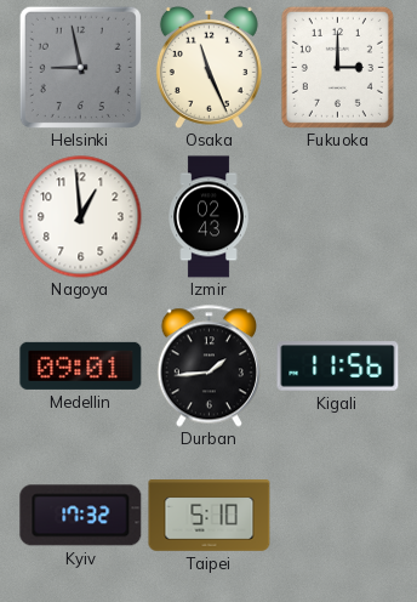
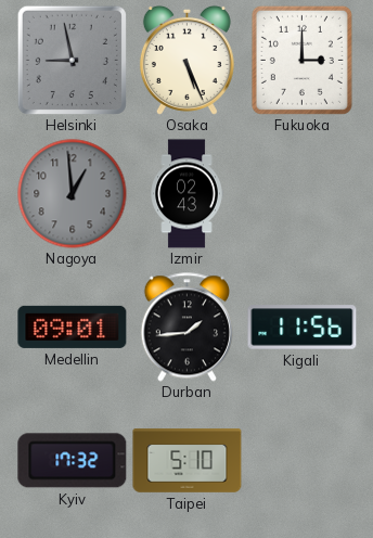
Osaka: 11:26 -> 5:26 (186, 60)
Nagoya dial: white -> grey (73, 194)
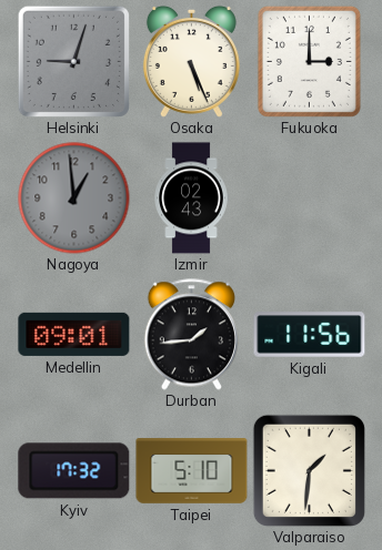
Helsinki: 8:58 -> 9:03 (73, 61)
Valparaiso: none -> 1:31 (309, 470)
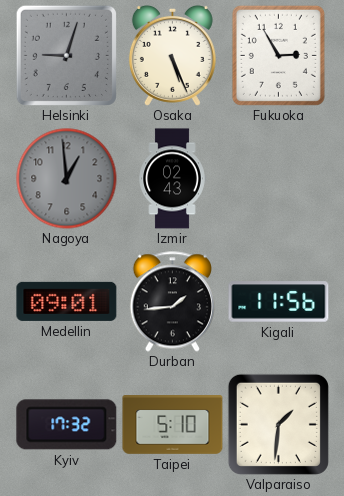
Fukuoka: 3:00 -> 2:55 (278, 55)
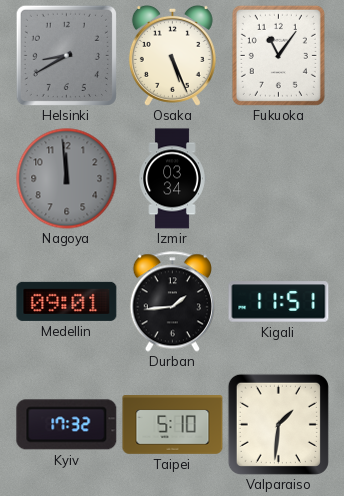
Helsinki: 9:03 -> 8:40 (66, 55)
Fukuoka: 2:55 -> 11:06 (278, 55)
Nagoya: 12:59 -> 11:59 (67, 179)
Izmir: 02:43 -> 03:34 (172, 179)
Kigali: 11:56 -> 11:51 (279, 302)
